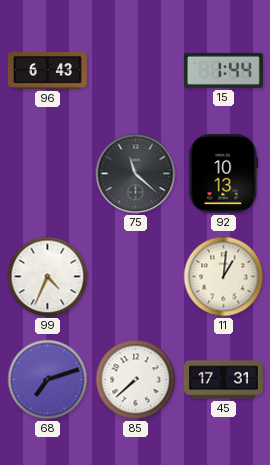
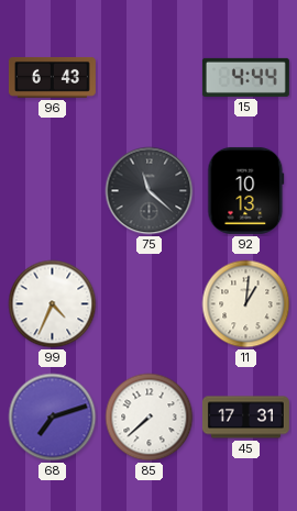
15: 1:44 -> 4:44 (245, 77)
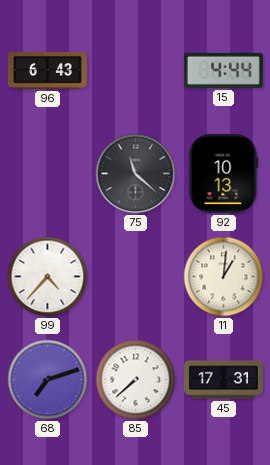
99: 4:34 -> 4:37 (48, 277)
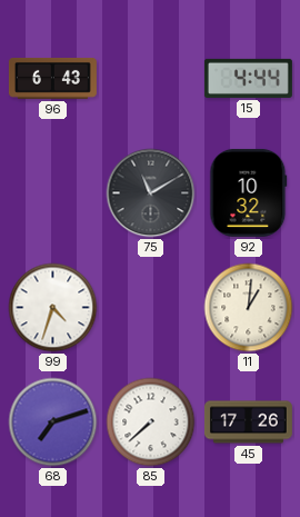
75: 11:22 -> 11:10 (151, 193)
92: 10:13 -> 10:32 (249, 192)
99: 4:37 -> 4:33 (53, 308)
45: 17:31 -> 17:26 (248, 422)
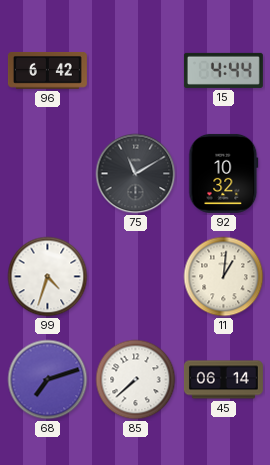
96: 6:43 -> 6:42 (47, 71)
45: 17:26 -> 06:14 (223, 380)
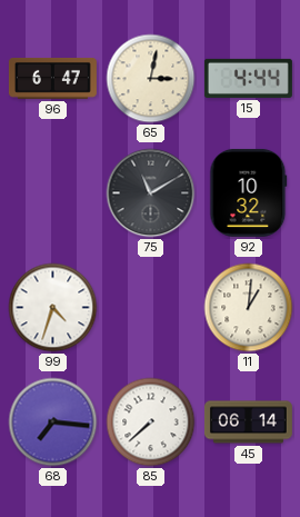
96: 6:42 -> 6:47 (52, 79)
65: none -> 3:02 (151, 79)
68: 7:12 -> 7:16 (53, 422)
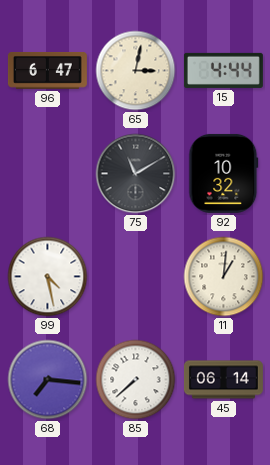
99: 4:33 -> 4:28 (48, 277)
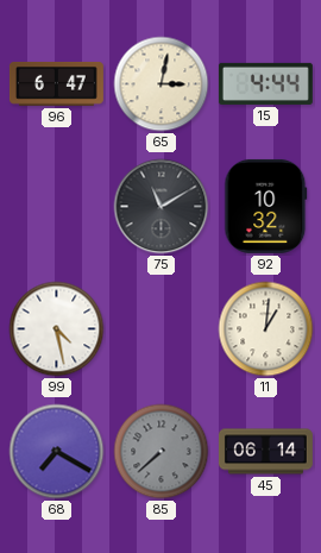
68: 7:16 -> 7:20 (57, 452)
85 dial: white -> grey (162, 452)
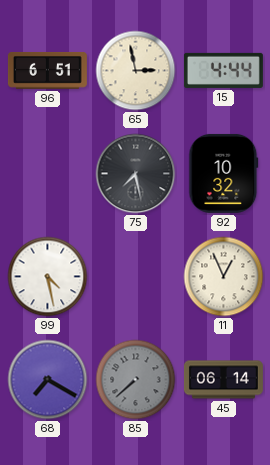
96: 6:47 -> 6:51 (47, 71)
65: 3:02 -> 2:58 (136, 71)
75: 11:10 -> 7:28 (136, 174)
11: 1:01 -> 12:56 (224, 277)
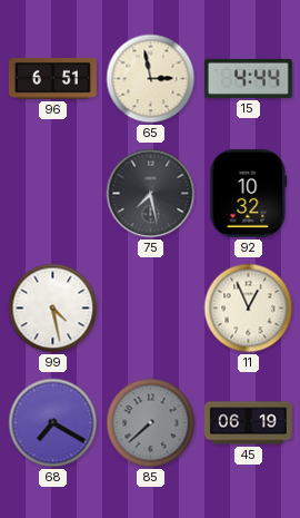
45: 06:14 -> 06:19 (248, 423)
